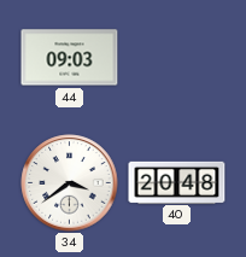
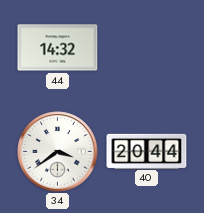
44: 09:03 -> 14:32 (58, 48)
40: 20:48 -> 20:44 (147, 151)
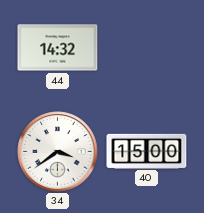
40: 20:44 -> 15:00 (147, 151)
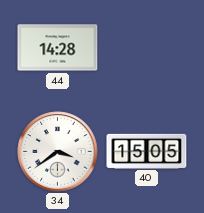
44: 14:32 -> 14:28 (58, 48)
40: 15:00 -> 15:05 (147, 151)
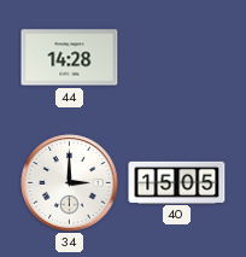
34: 3:39 -> 3:00 (70, 183)
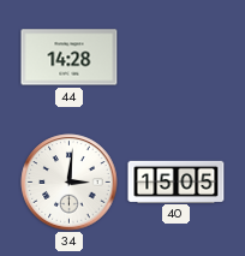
34: 3:00 -> 3:01 (70, 183)
